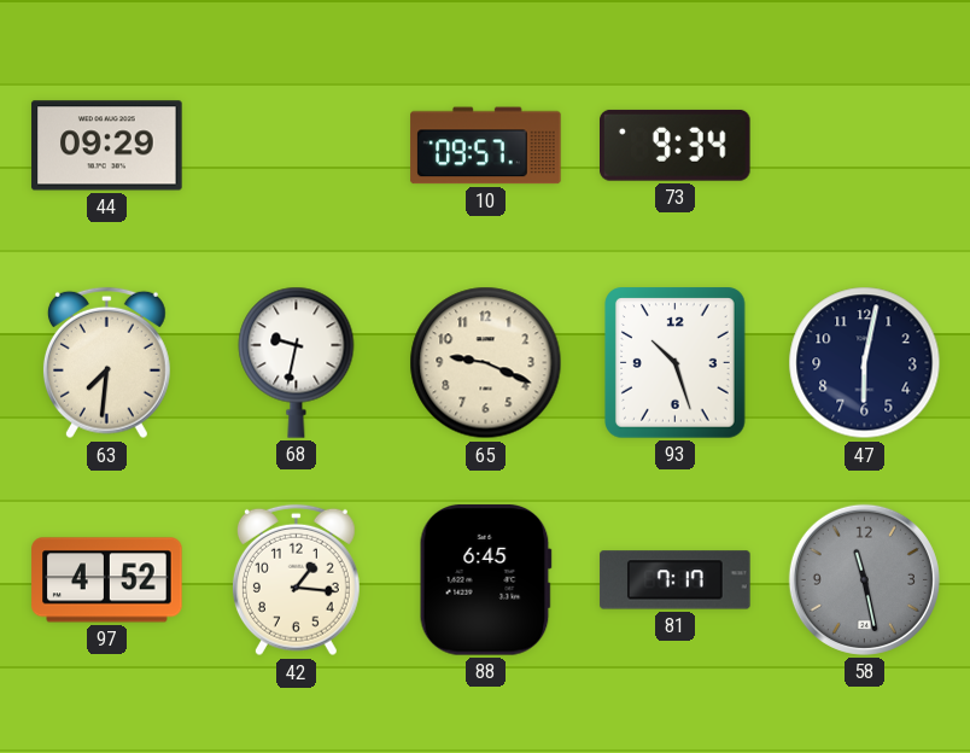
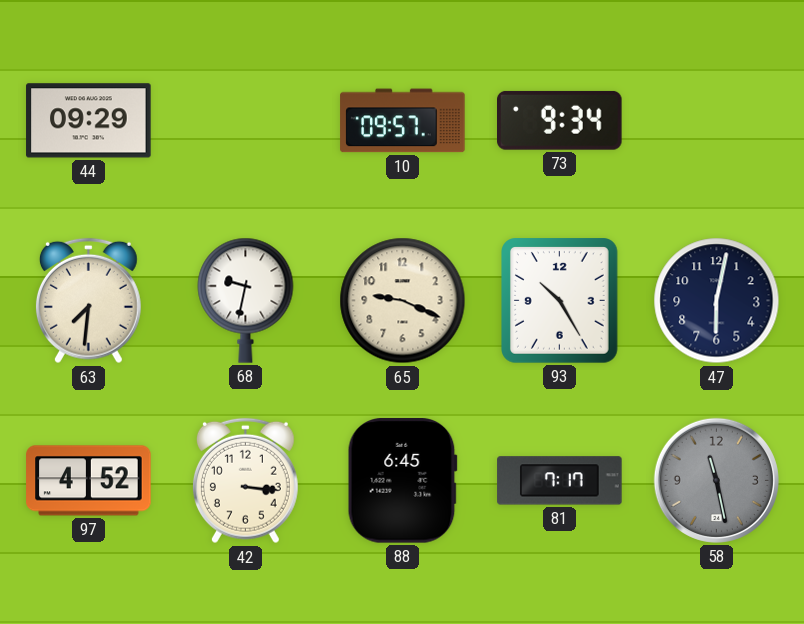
93: 10:27 -> 10:25 (560, 301)
42: 1:16 -> 3:16 (245, 481)
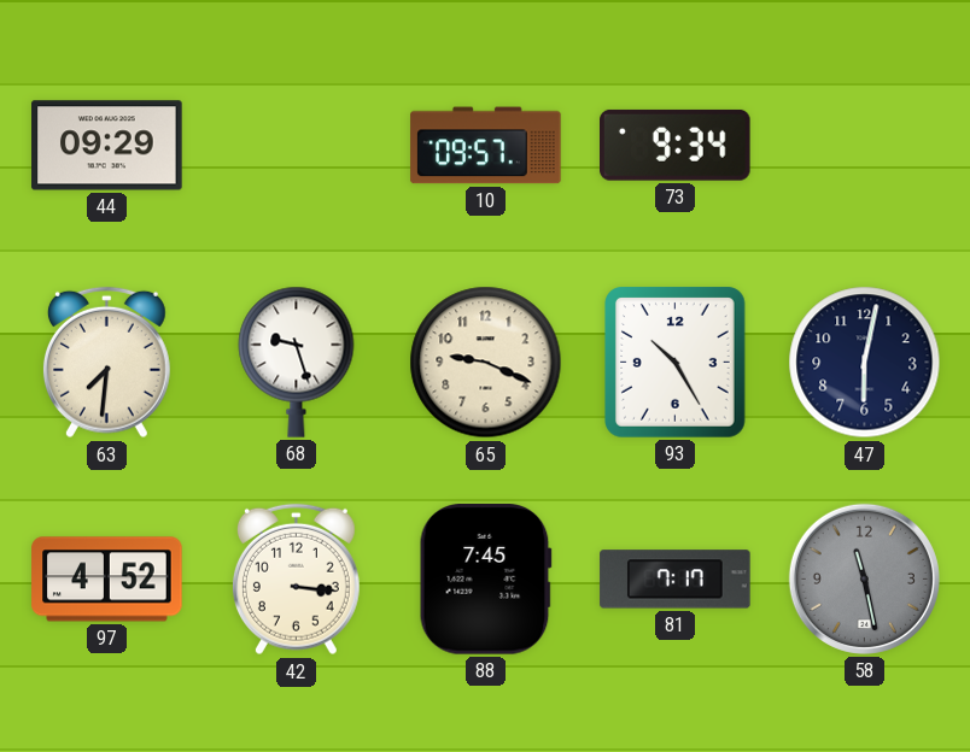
68: 9:32 -> 9:27 (297, 362)
88: 6:45 -> 7:45 (485, 580)
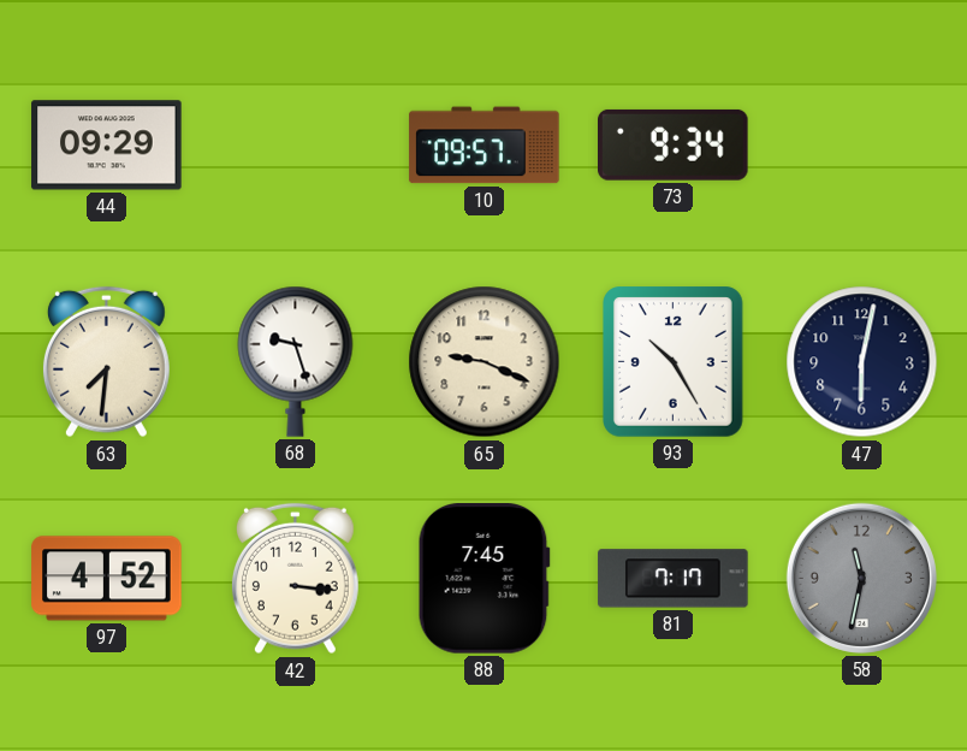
58: 11:28 -> 11:32 (861, 578)
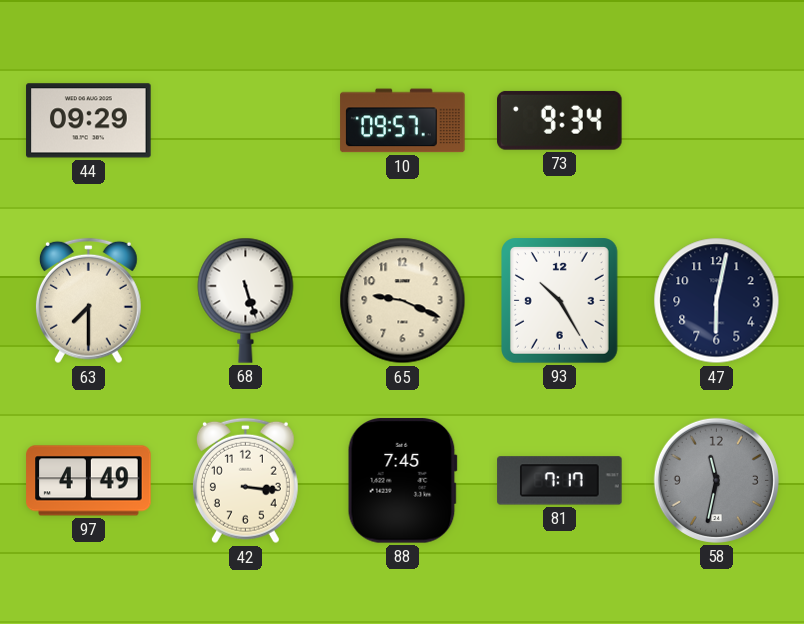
63: 7:31 -> 7:30 (88, 301)
68: 9:27 -> 5:27 (246, 300)
97: 4:52 -> 4:49 (89, 481)
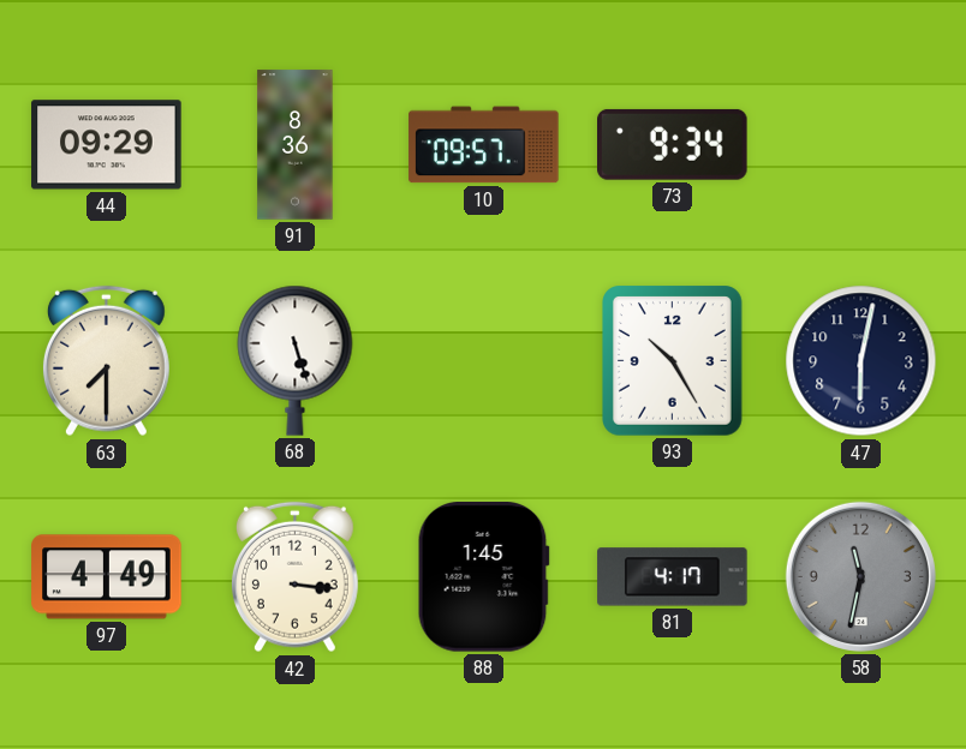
91: none -> 8:36 (296, 145)
65: 9:19 -> none (403, 301)
88: 7:45 -> 1:45 (483, 577)
81: 7:17 -> 4:17 (673, 577)
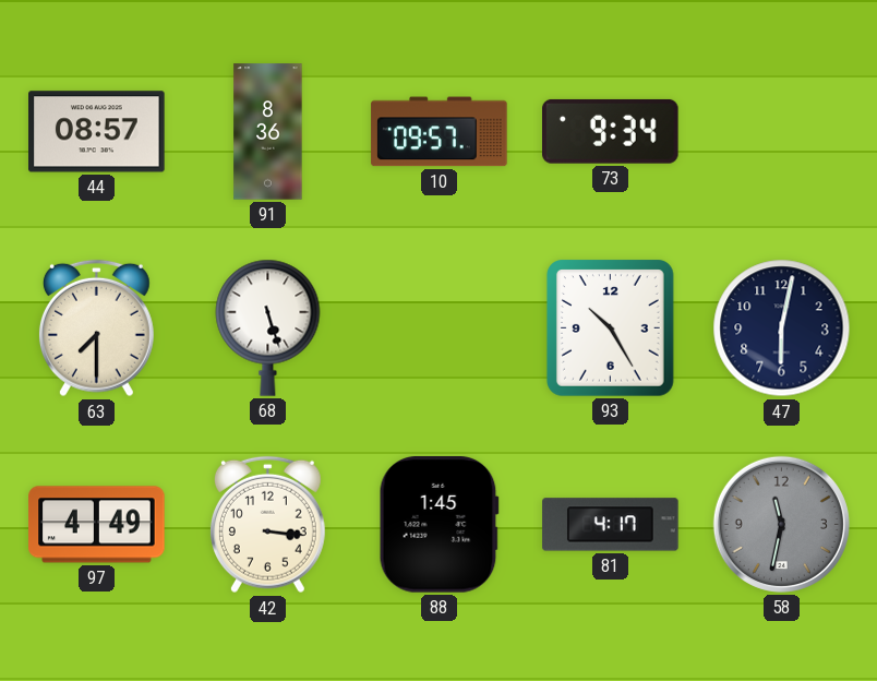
44: 09:29 -> 08:57 (97, 132)
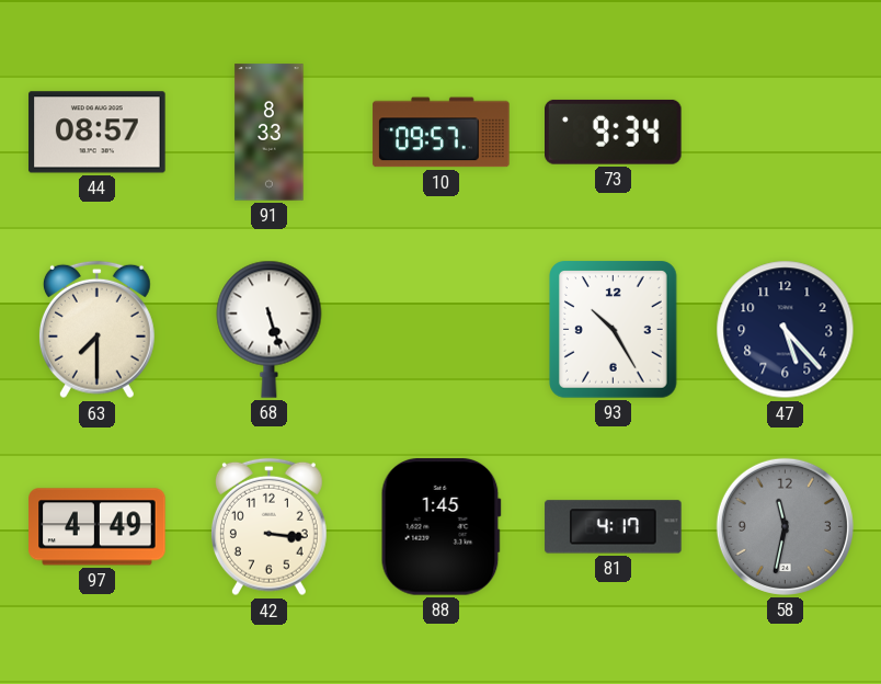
91: 8:36 -> 8:33 (270, 133)
47: 6:02 -> 5:23 (786, 330)
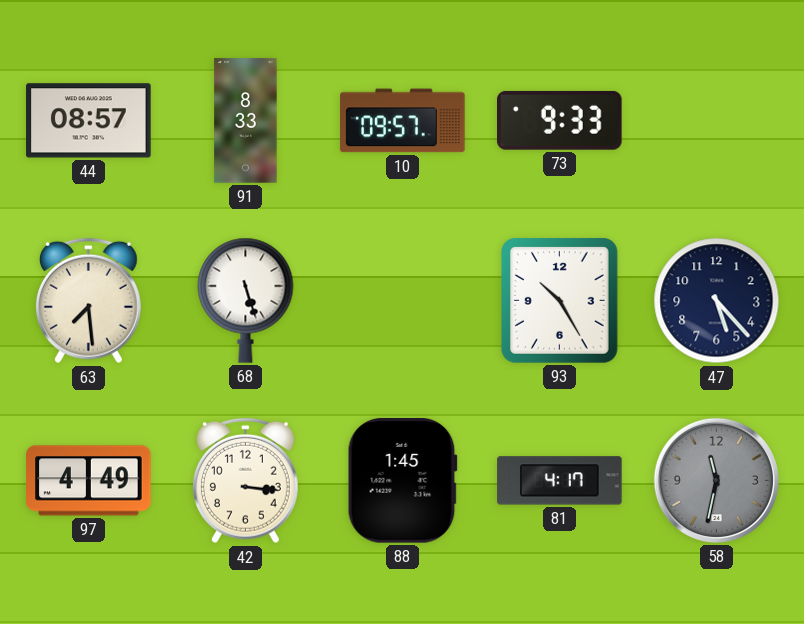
73: 9:34 -> 9:33 (560, 120)
63: 7:30 -> 7:29 (88, 301)
